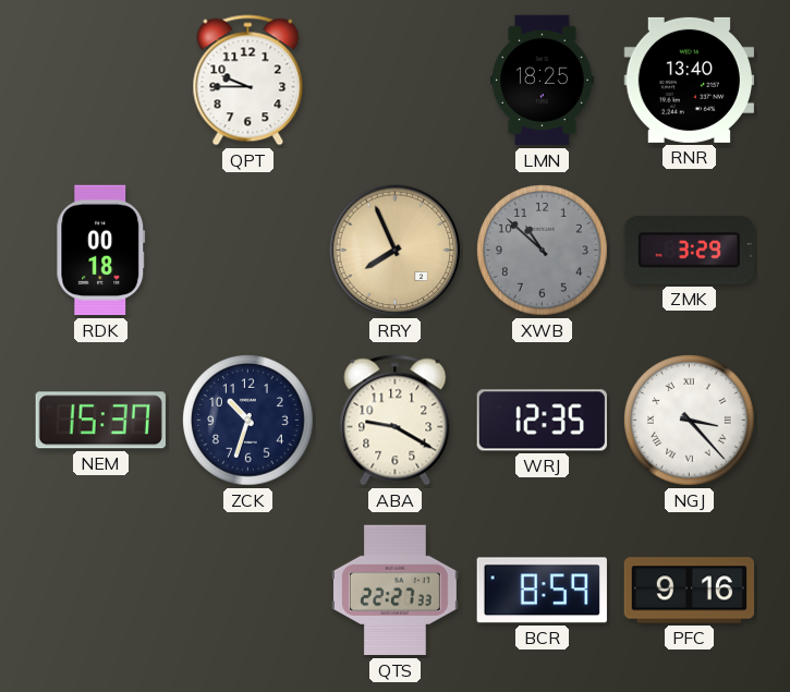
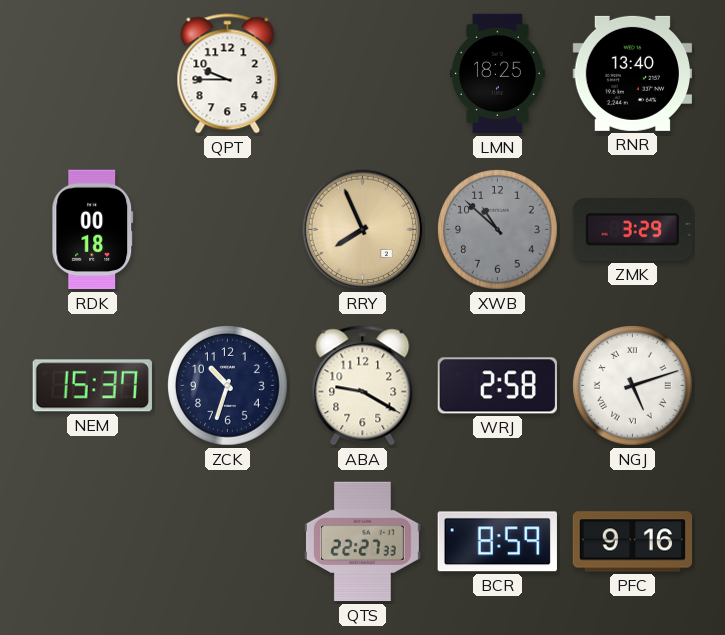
WRJ: 12:35 -> 2:58 (497, 386)
NGJ: 3:23 -> 5:12 (633, 386)
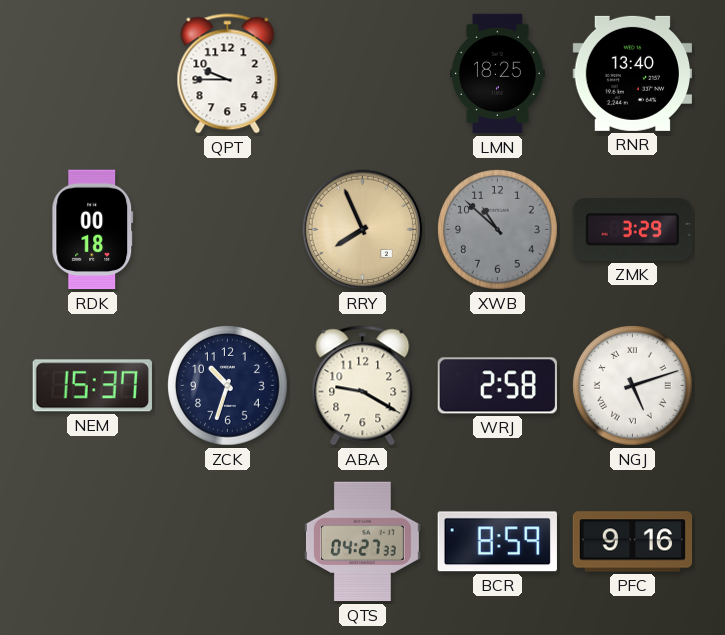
QTS: 22:27 -> 04:27 (363, 542)
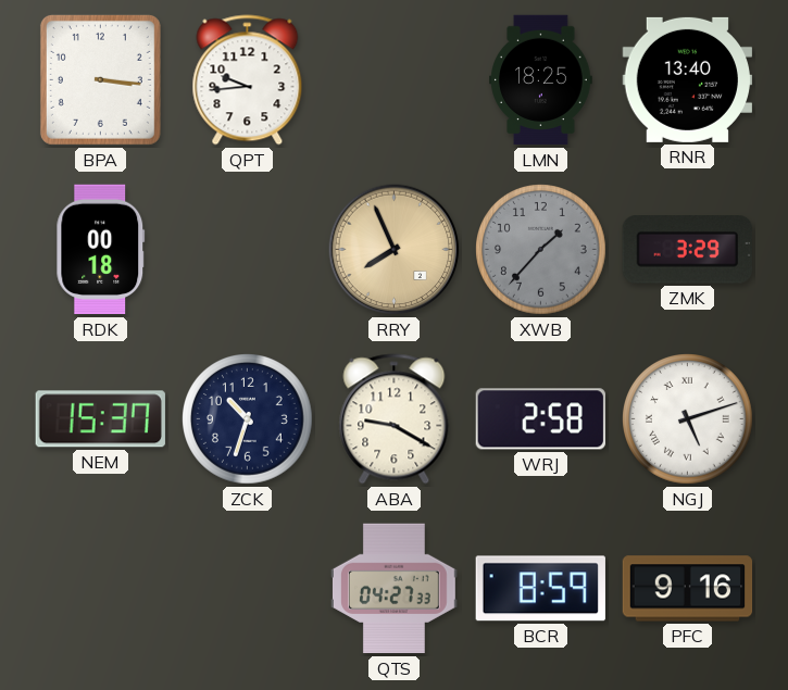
BPA: none -> 3:16 (100, 79)
QPT: 9:45 -> 9:44 (248, 80)
XWB: 10:52 -> 1:37 (541, 250)
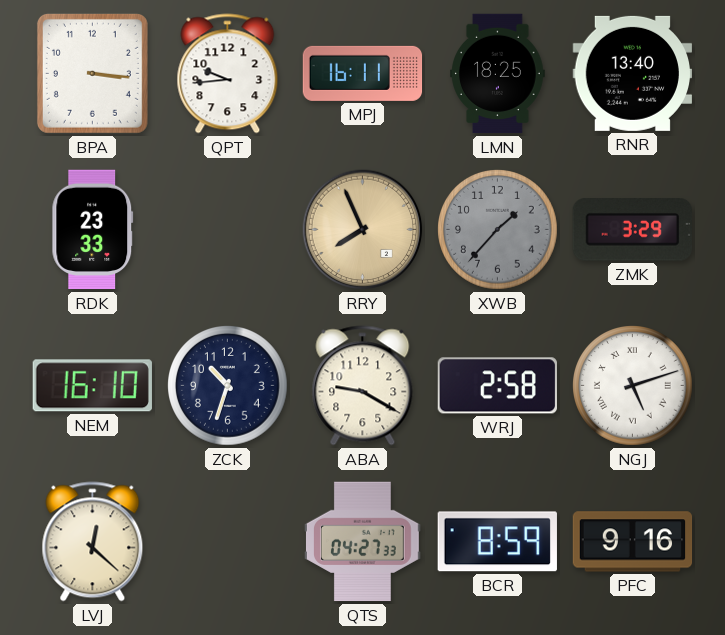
MPJ: none -> 16:11 (363, 73)
RDK: 00:18 -> 23:33 (93, 230)
NEM: 15:37 -> 16:10 (92, 386)
LVJ: none -> 12:22 (93, 542)
